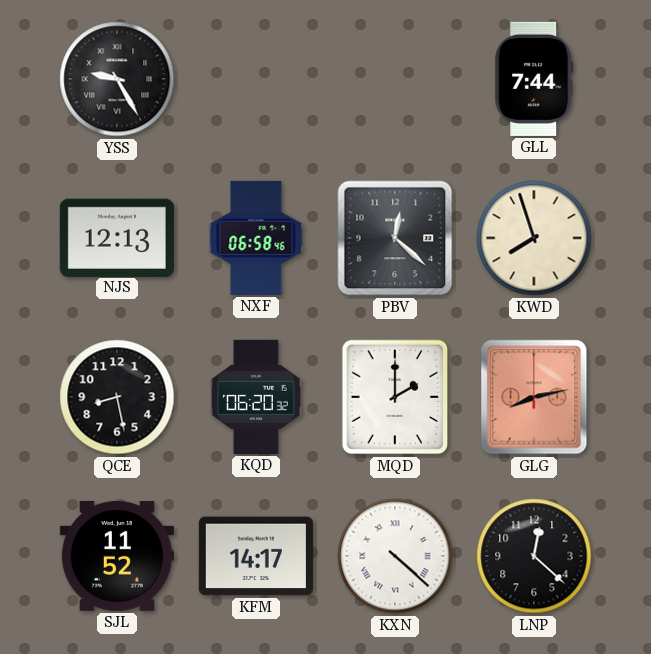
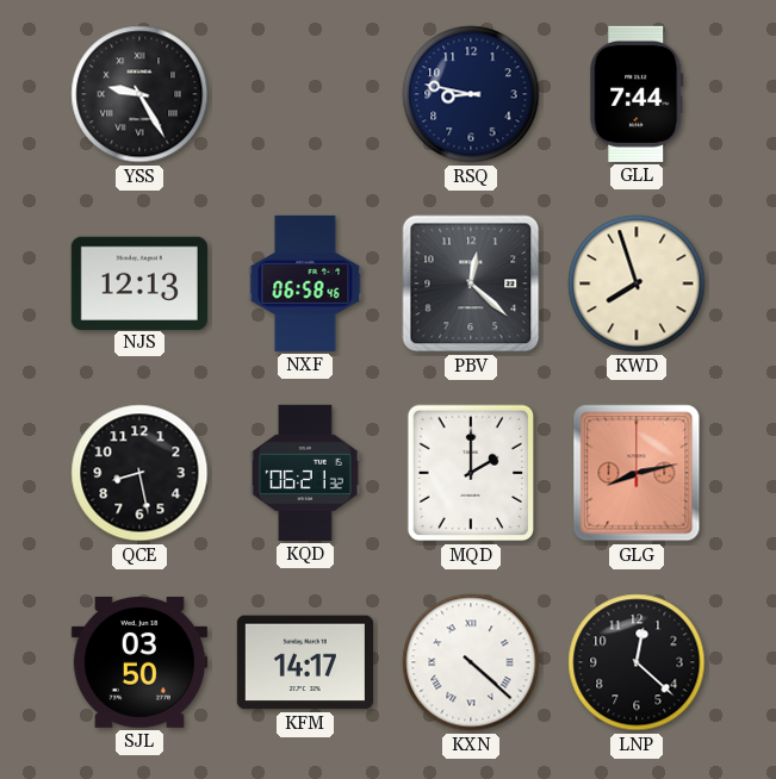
RSQ: none -> 8:47 (471, 94)
KQD: 06:20 -> 06:21 (305, 473)
SJL: 11:52 -> 03:50 (139, 662)
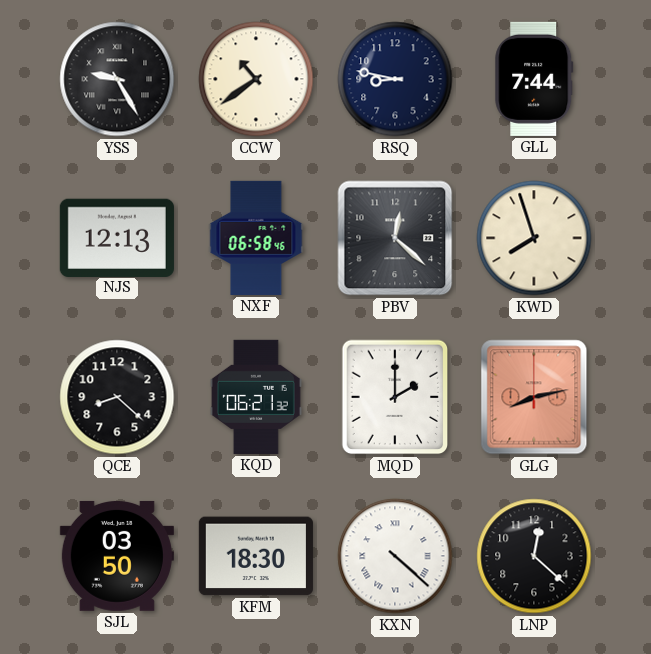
CCW: none -> 10:39 (256, 79)
QCE: 8:28 -> 8:22 (117, 397)
KFM: 14:17 -> 18:30 (256, 556)
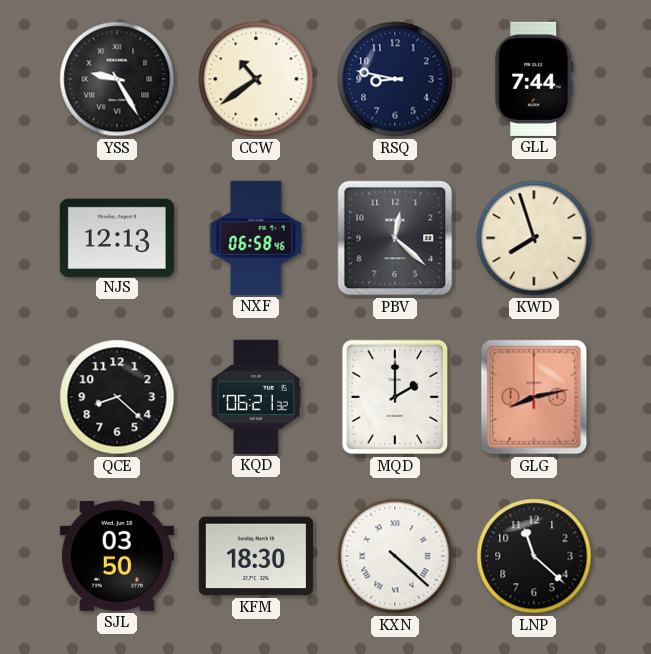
LNP: 12:22 -> 11:22 (534, 556)
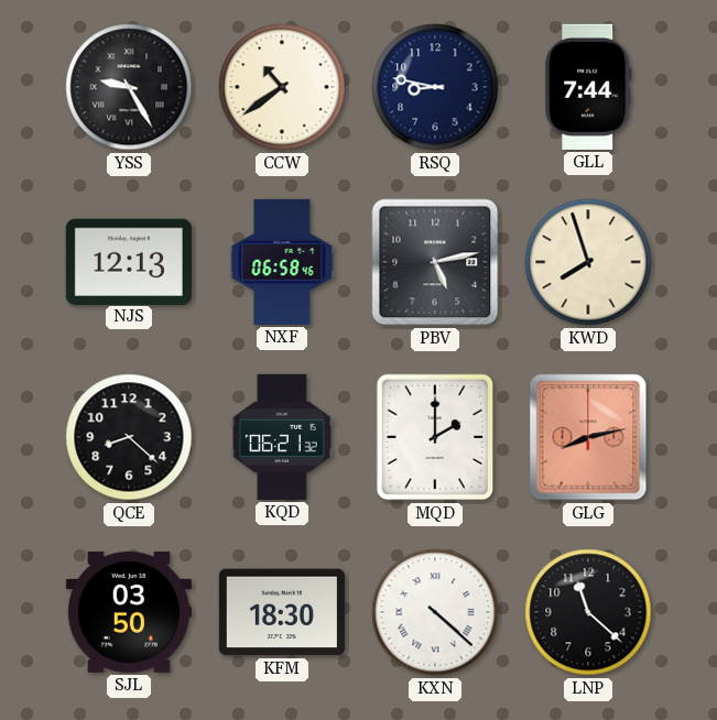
PBV: 12:22 -> 5:13 (435, 262)
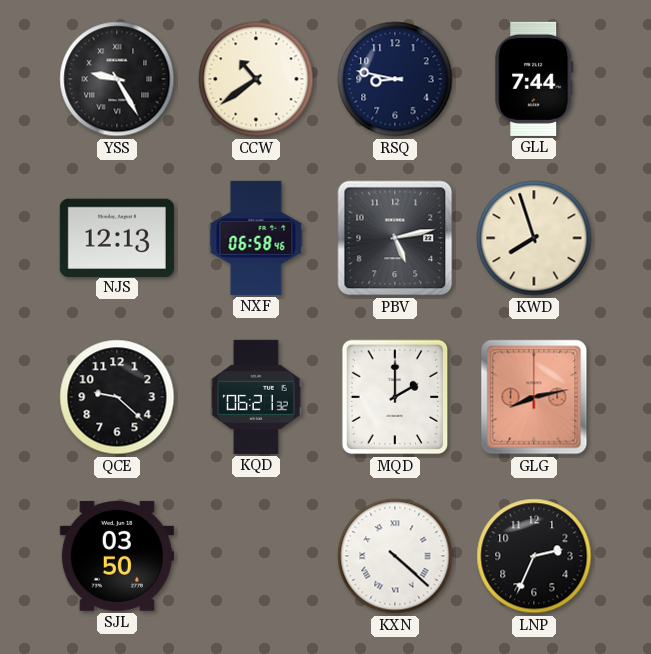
QCE: 8:22 -> 9:22 (117, 397)
KFM: 18:30 -> none (282, 612)
LNP: 11:22 -> 2:34 (534, 556)
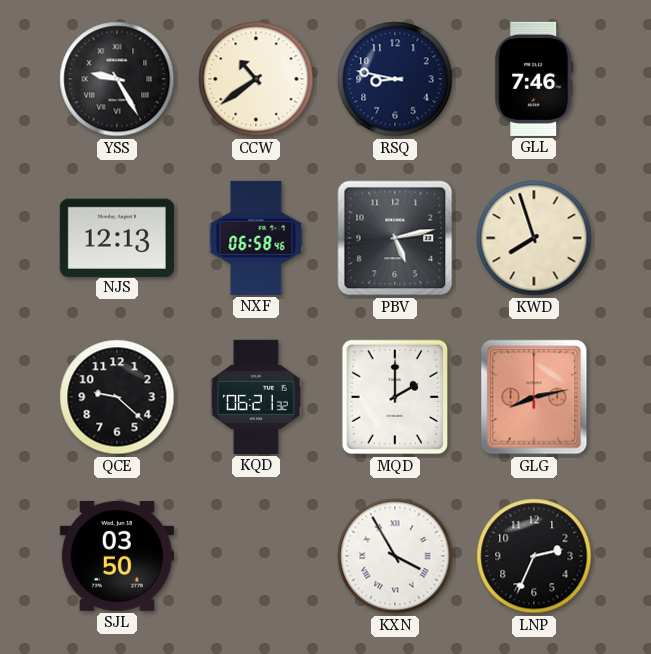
GLL: 7:44 -> 7:46 (534, 79)
KXN: 4:22 -> 3:55 (395, 556)
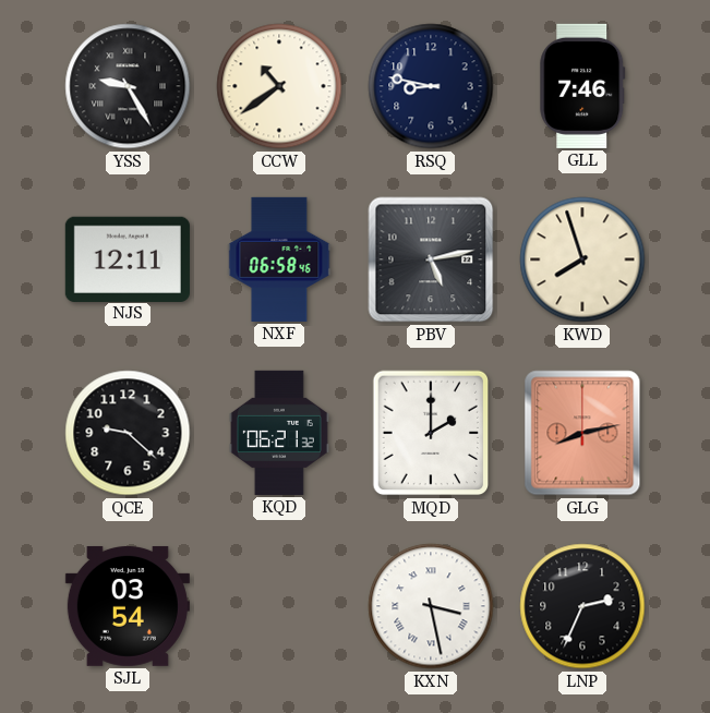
NJS: 12:13 -> 12:11 (128, 258)
SJL: 03:50 -> 03:54 (128, 606)
KXN: 3:55 -> 3:28 (431, 606)
